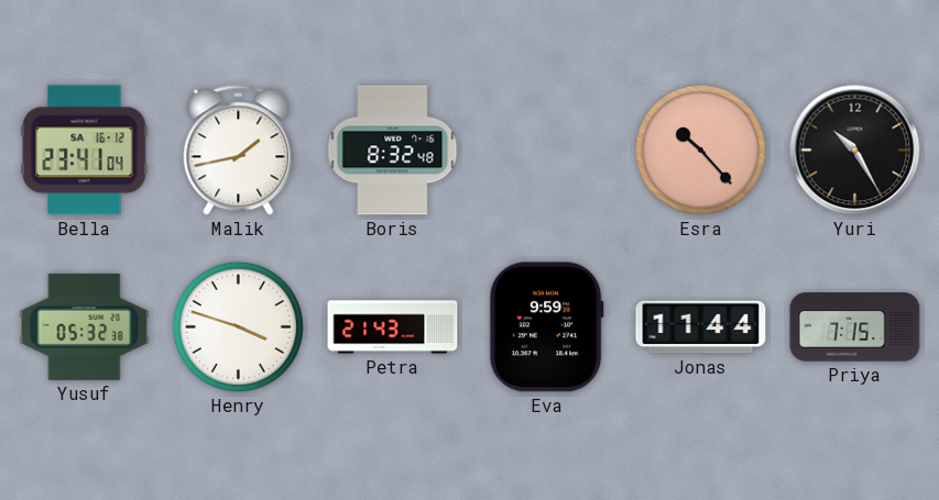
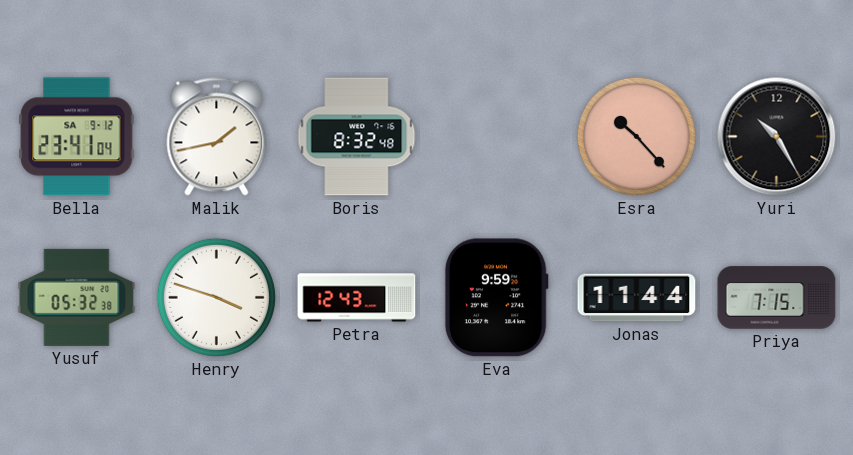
Bella date: SA 16-12 -> SA 9-12 (77, 137)
Petra: 21:43 -> 12:43 (357, 298)
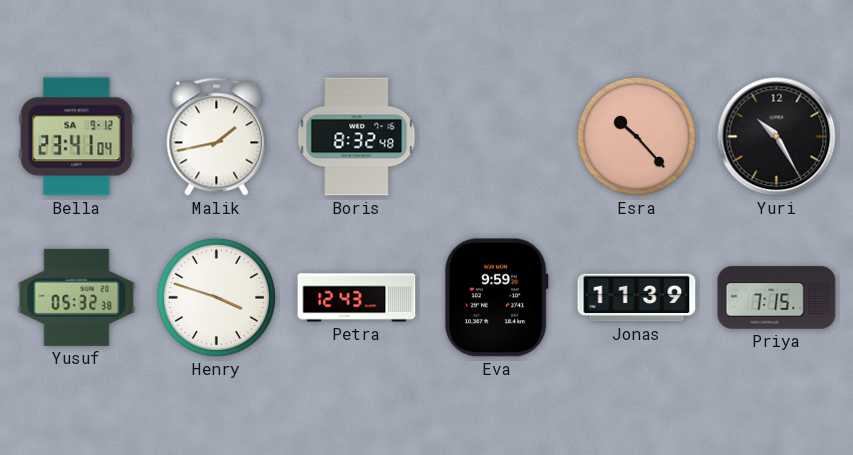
Jonas: 11:44 -> 11:39 (637, 298)
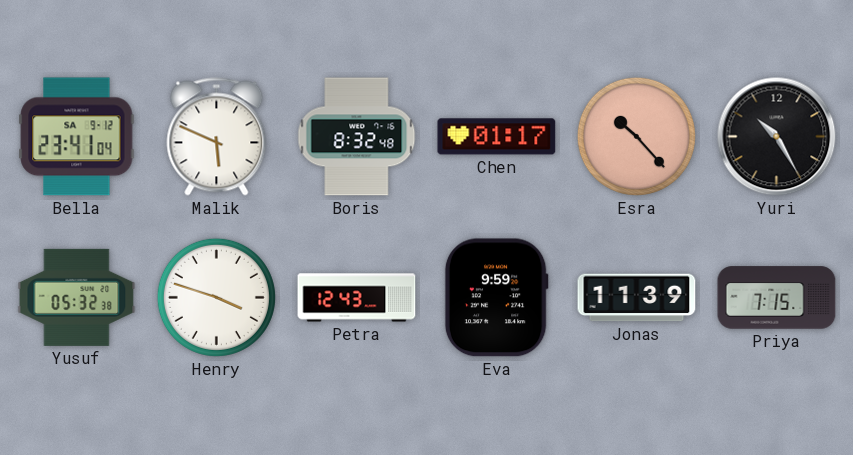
Malik: 1:43 -> 5:49 (217, 137)
Chen: none -> 01:17 (497, 137)
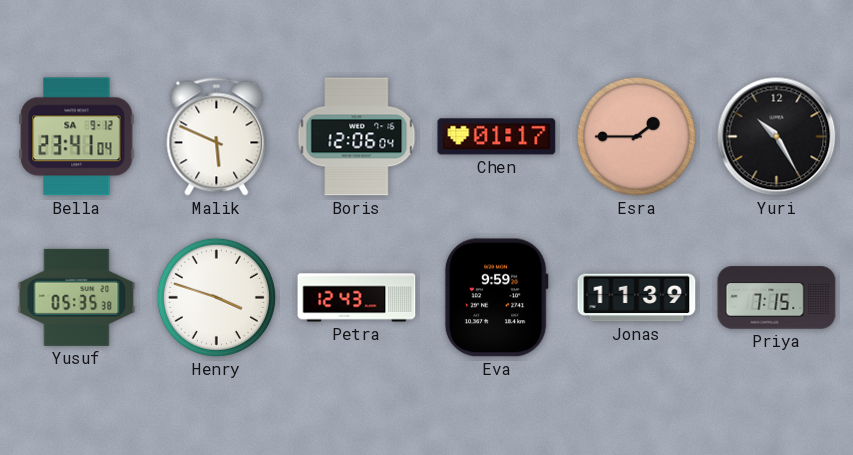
Boris: 8:32 -> 12:06 (357, 137)
Esra: 10:23 -> 1:45 (636, 136)
Yusuf: 05:32 -> 05:35 (77, 297)
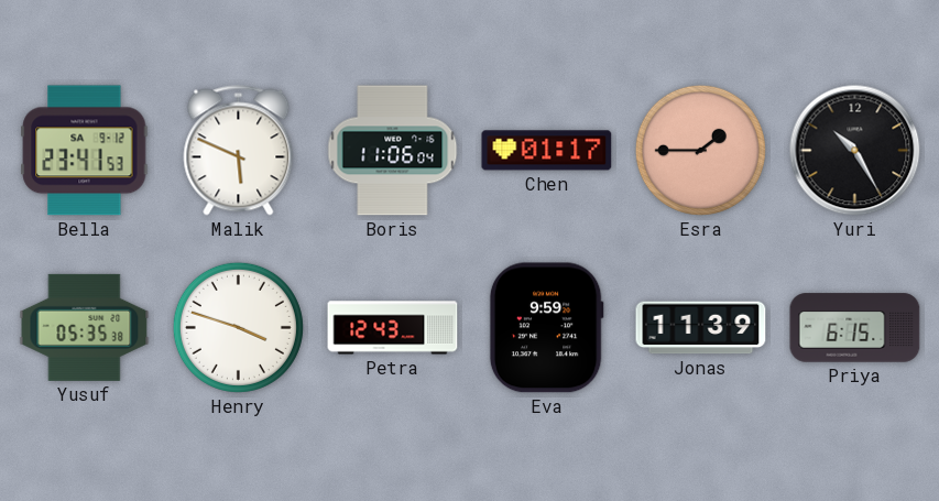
Bella: 23:41:04 -> 23:41:53 (85, 151)
Boris: 12:06 -> 11:06 (393, 151)
Priya: 7:15 -> 6:15 (855, 328)
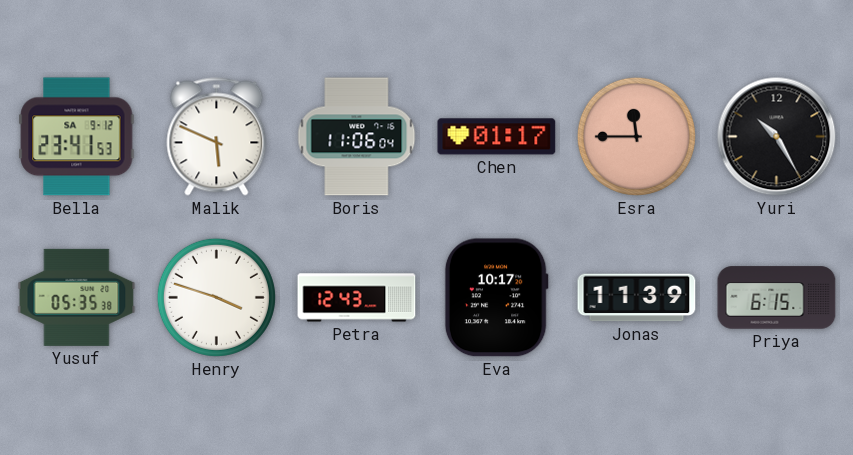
Esra: 1:45 -> 11:45 (636, 136)
Eva: 9:59 -> 10:17 (496, 298)
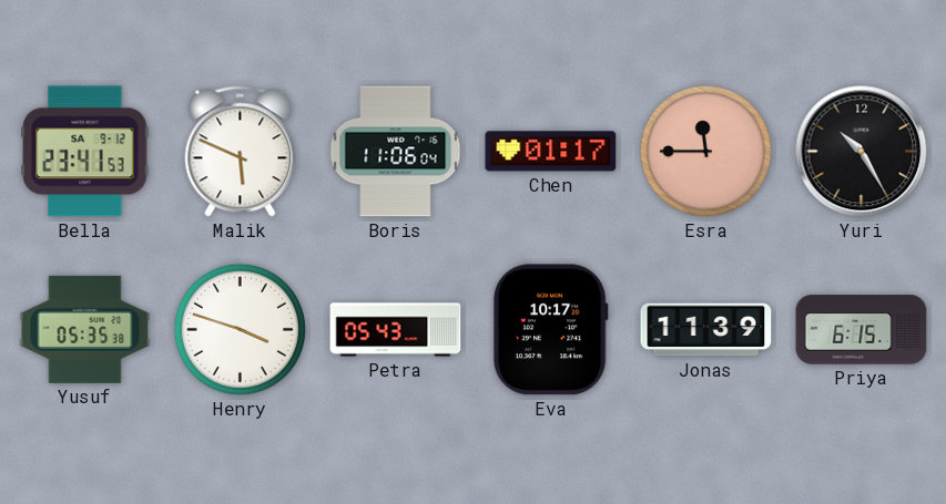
Petra: 12:43 -> 05:43 (396, 330)
